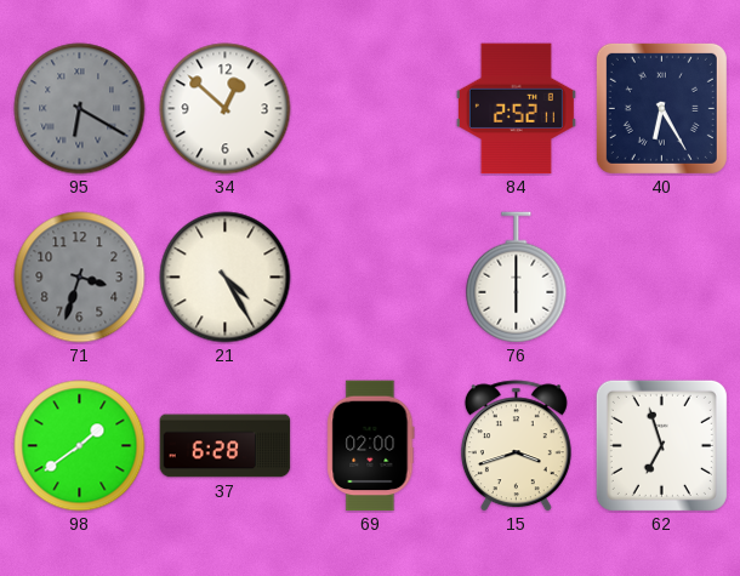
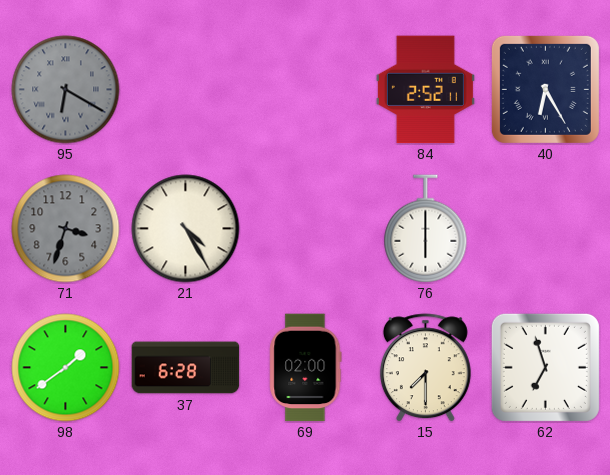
34: 12:52 -> none (226, 109)
15: 3:42 -> 7:30 (425, 368)
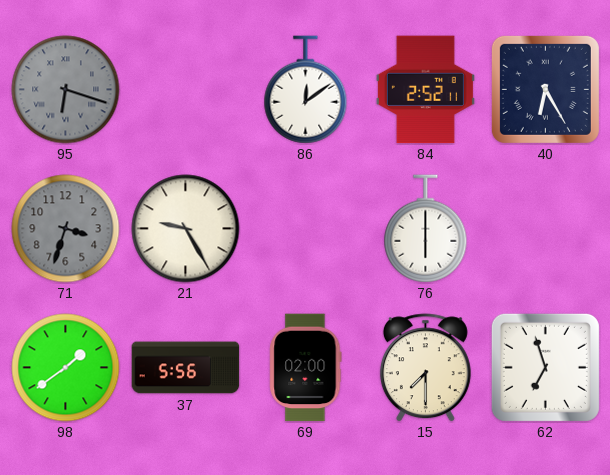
95: 6:20 -> 6:18 (66, 90)
86: none -> 12:09 (306, 90)
21: 4:25 -> 9:25 (186, 229)
37: 6:28 -> 5:56 (186, 368)
